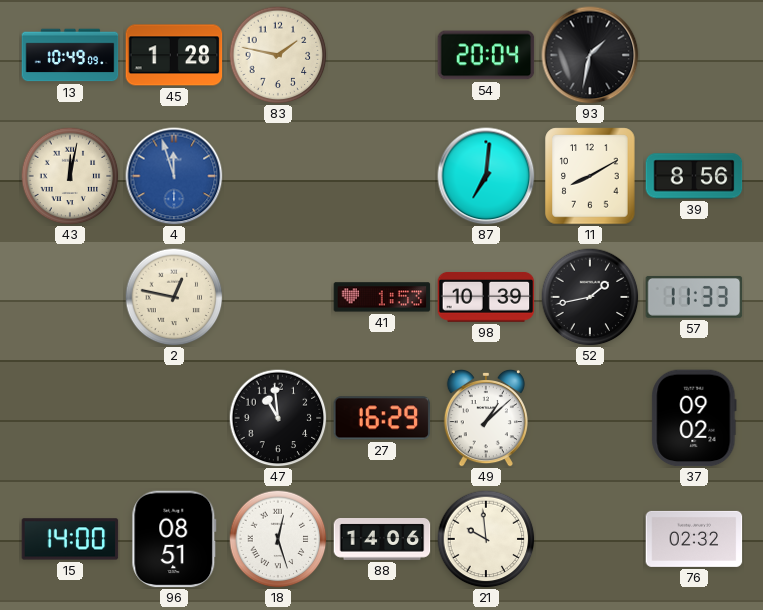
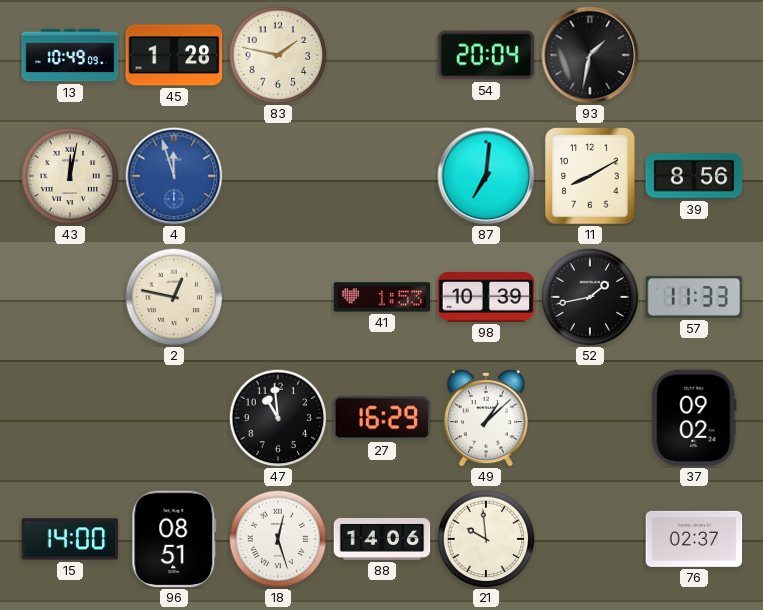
76: 02:32 -> 02:37 (694, 539)
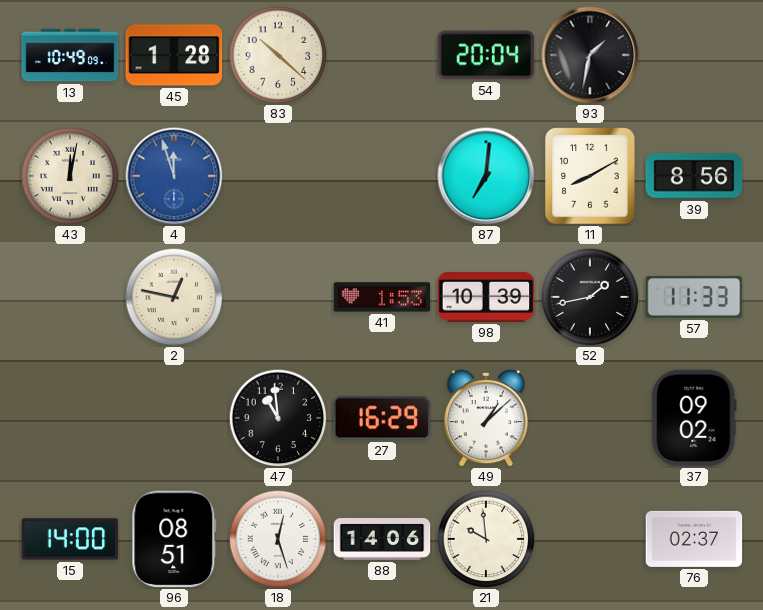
83: 1:47 -> 10:22 (278, 55)
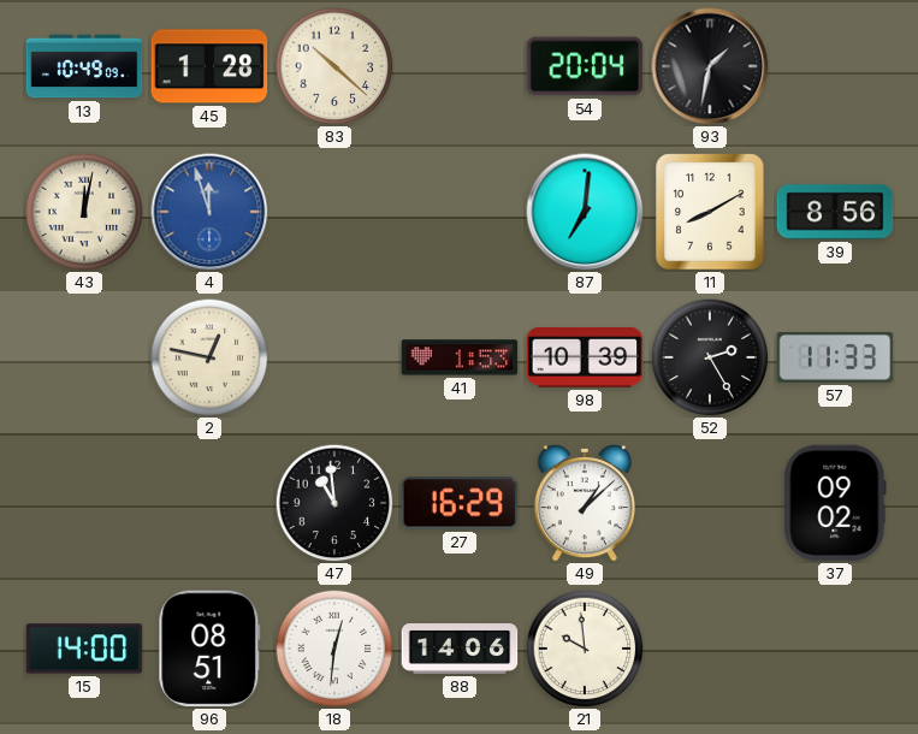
52: 1:43 -> 2:25 (710, 357)
18: 12:27 -> 12:31 (334, 649)
76: 02:37 -> none (694, 539)
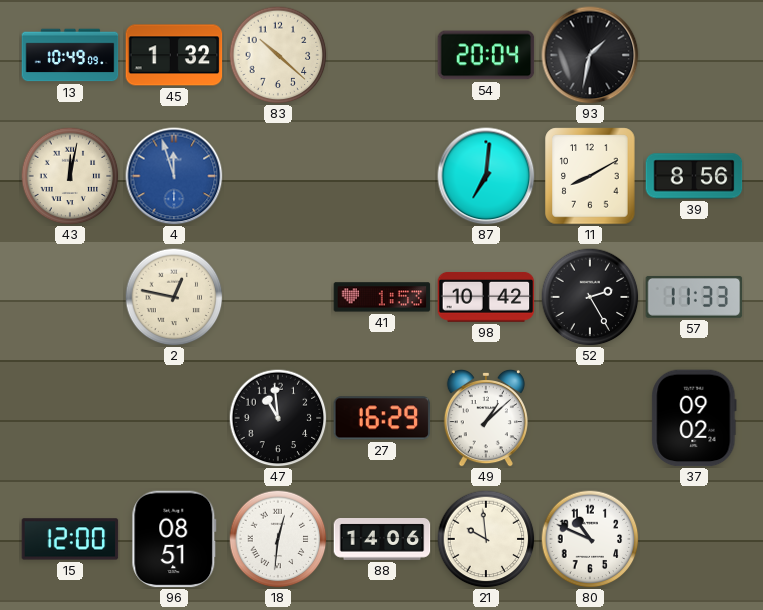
45: 1:28 -> 1:32 (174, 55)
98: 10:39 -> 10:42 (486, 297)
15: 14:00 -> 12:00 (70, 539)
80: none -> 10:49 (590, 539)
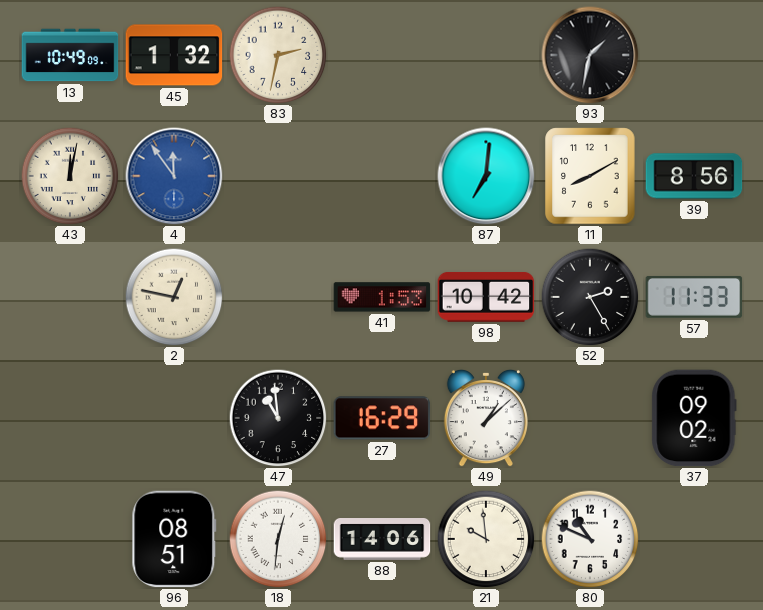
83: 10:22 -> 2:32 (278, 55)
54: 20:04 -> none (486, 55)
4: 11:57 -> 11:54 (174, 176)
15: 12:00 -> none (70, 539)
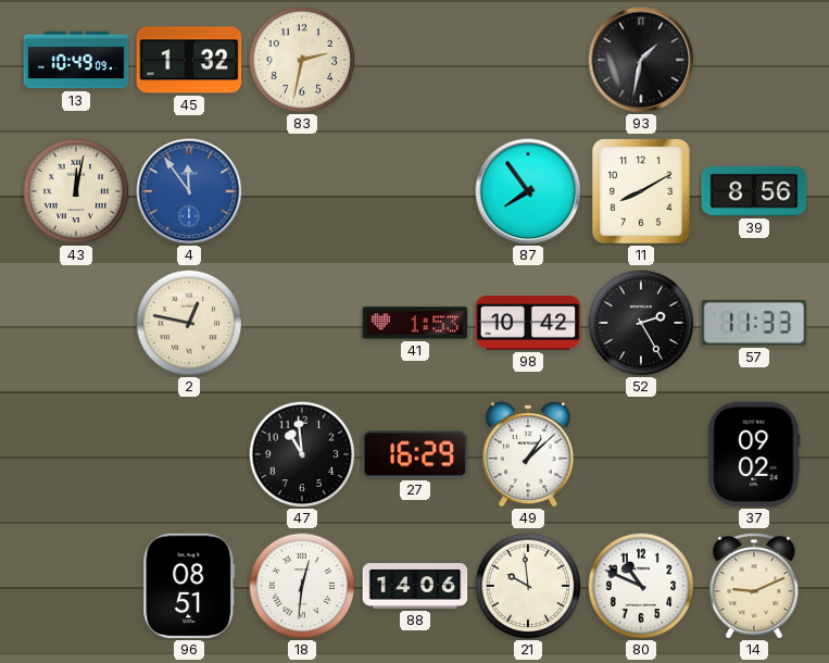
87: 7:01 -> 7:54 (528, 191)
14: none -> 9:11 (754, 586)
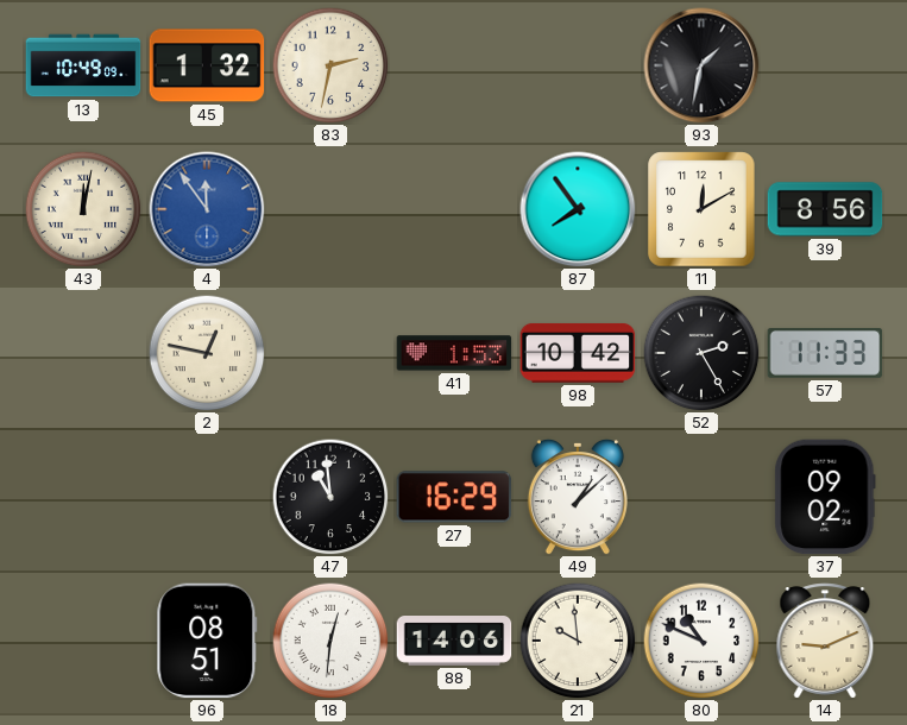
11: 8:10 -> 12:10 (701, 209)
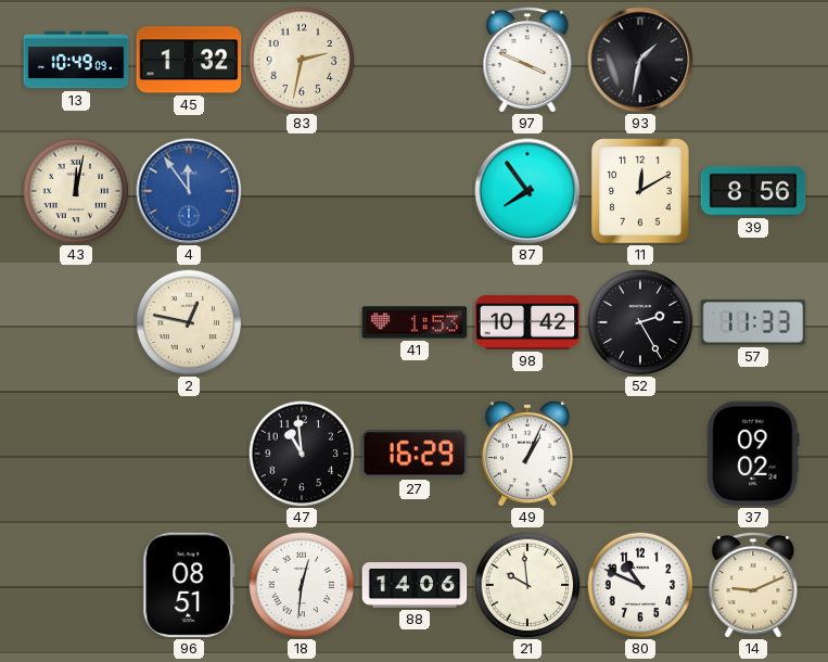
97: none -> 3:49 (527, 60)
49: 1:08 -> 1:04 (527, 454)
